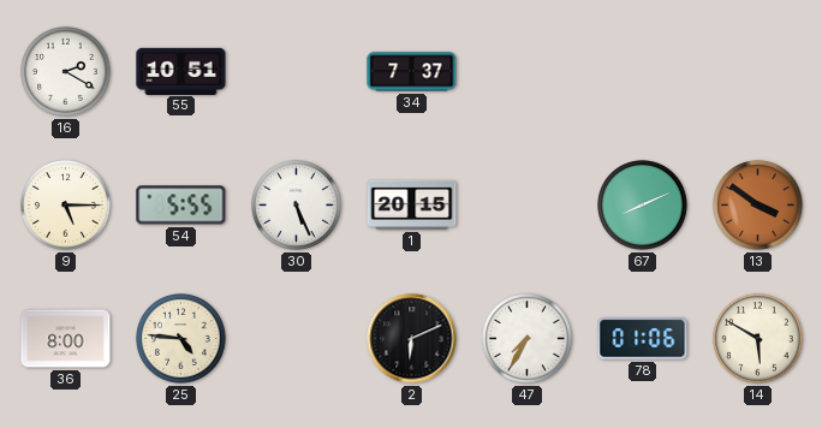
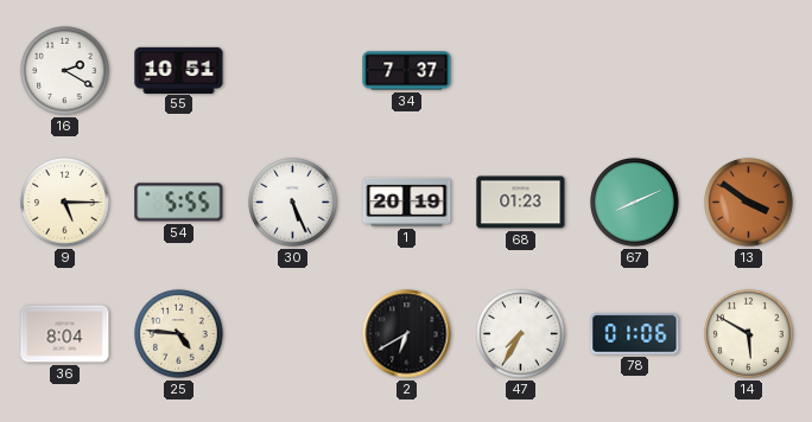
1: 20:15 -> 20:19 (407, 202)
68: none -> 01:23 (521, 203)
36: 8:00 -> 8:04 (65, 334)
2: 6:11 -> 6:40 (407, 334)
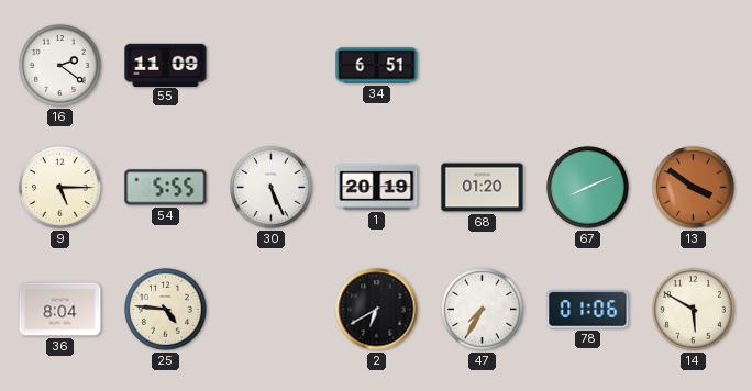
16: 2:20 -> 2:21 (60, 66)
55: 10:51 -> 11:09 (166, 65)
34: 7:37 -> 6:51 (377, 66)
68: 01:23 -> 01:20 (483, 188)
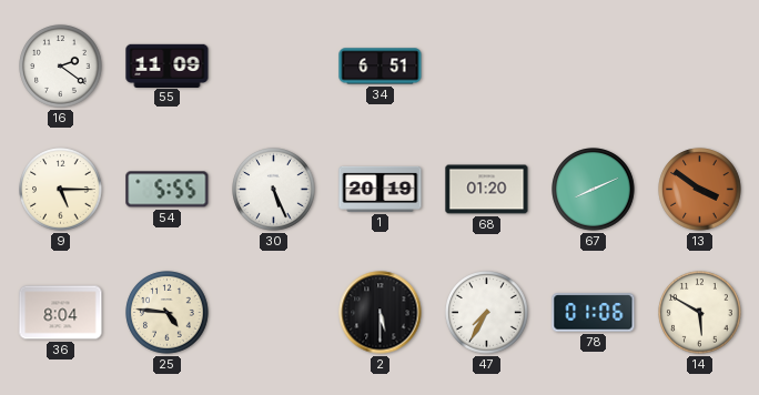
2: 6:40 -> 5:30 (381, 313)
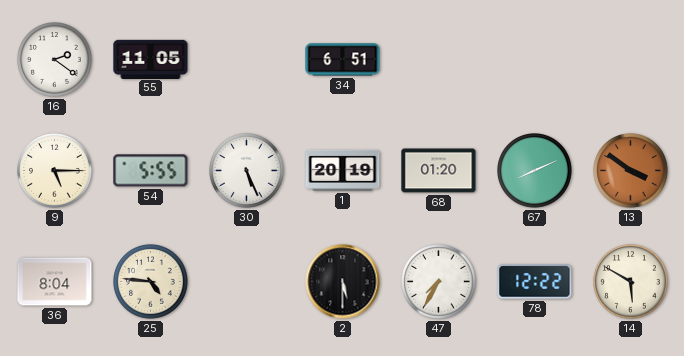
55: 11:09 -> 11:05 (151, 59)
78: 01:06 -> 12:22 (535, 282)
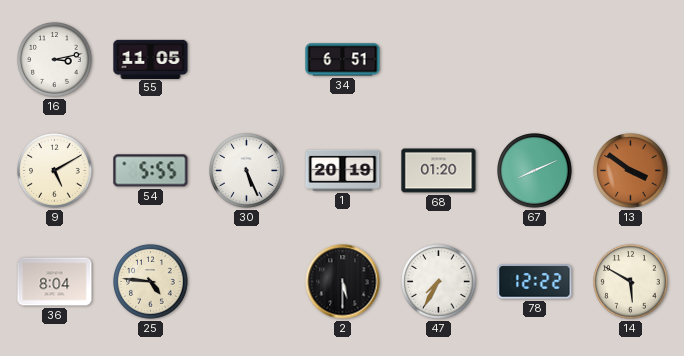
16: 2:21 -> 3:13 (55, 60)
9: 5:15 -> 5:10 (55, 171)
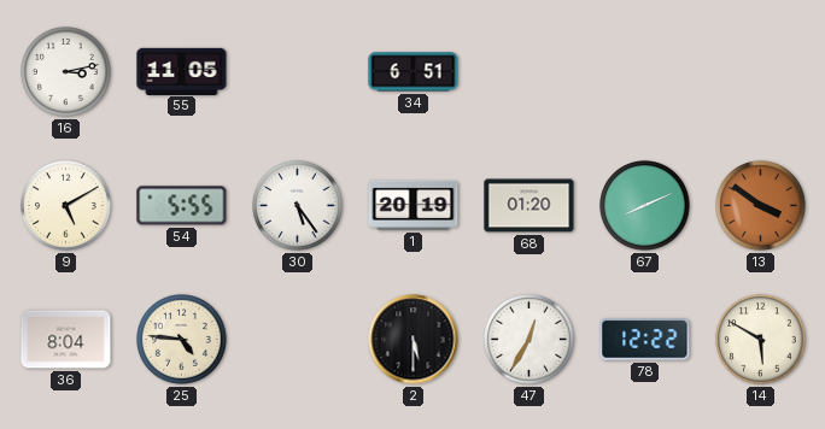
30: 5:26 -> 5:24 (298, 206)
47: 7:35 -> 12:35 (529, 340)
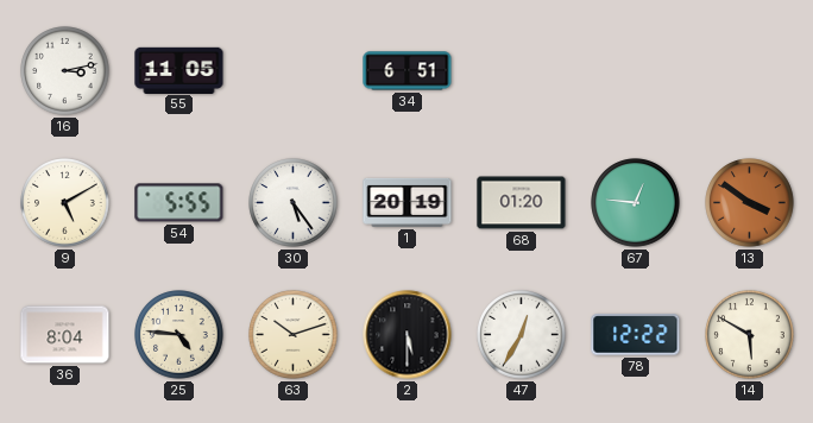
67: 8:11 -> 12:46 (636, 203)
63: none -> 10:12 (294, 335)
